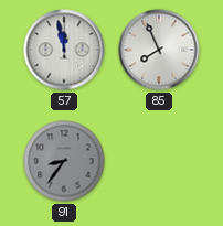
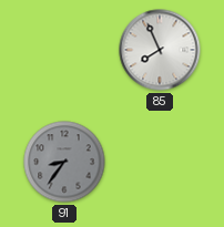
57: 11:58 -> none (64, 50)
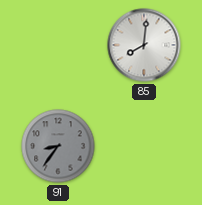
85: 7:56 -> 8:01 (144, 45)
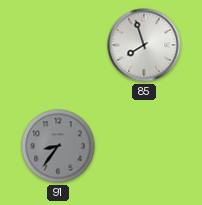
85: 8:01 -> 7:57 (144, 45)
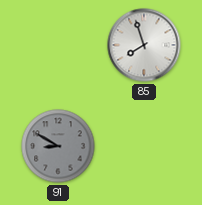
91: 8:36 -> 8:50 (58, 146)
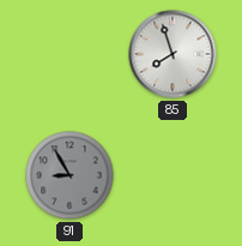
91: 8:50 -> 8:55 (69, 175)
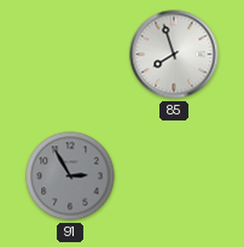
91: 8:55 -> 2:55 (70, 176)
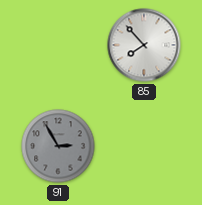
85: 7:57 -> 7:53 (144, 45)
